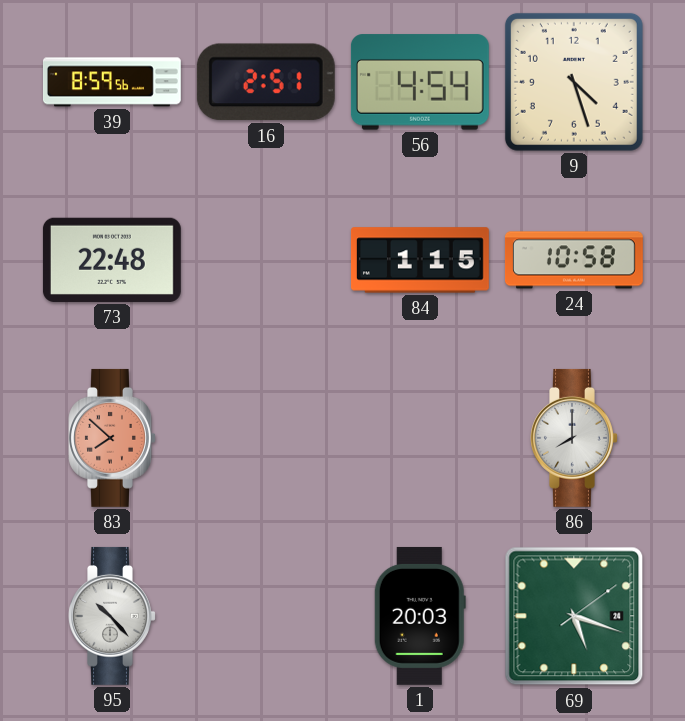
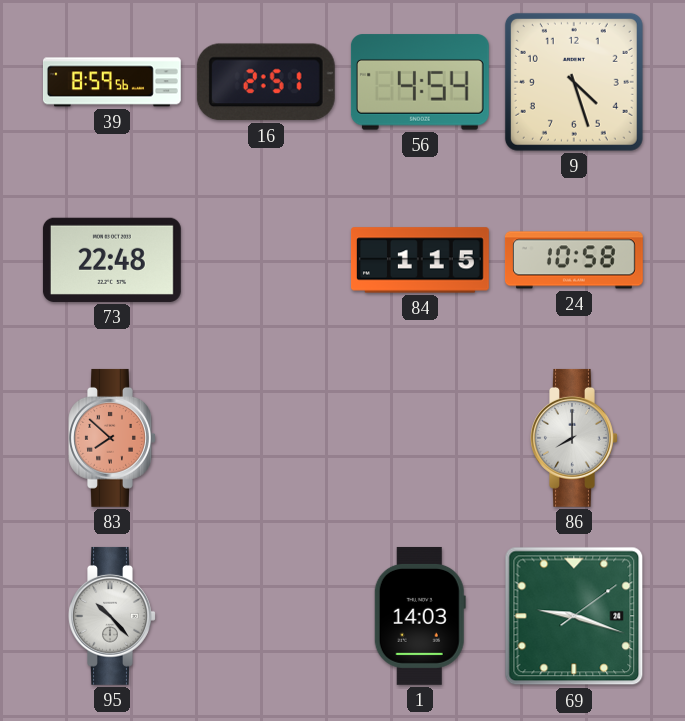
1: 20:03 -> 14:03 (420, 616)
69: 5:18 -> 9:18 (574, 616)
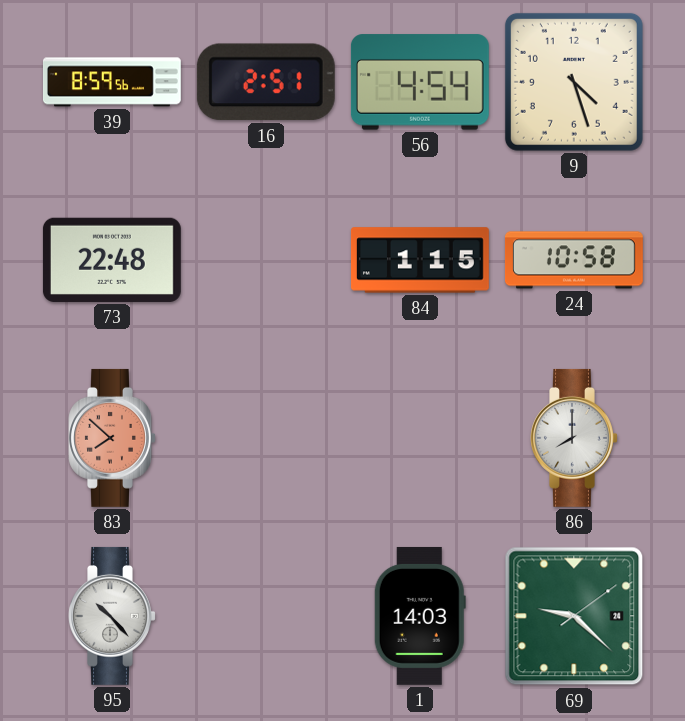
69: 9:18 -> 9:22 (574, 616)
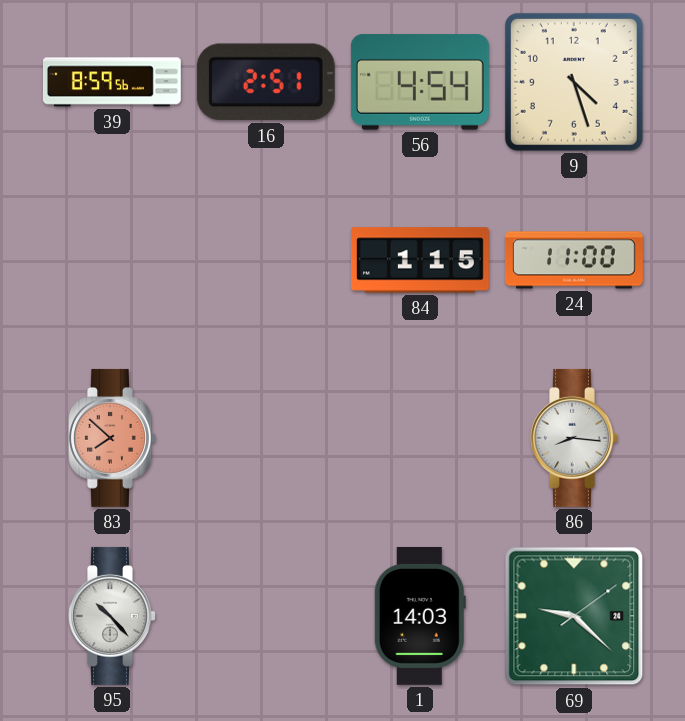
73: 22:48 -> none (112, 260)
24: 10:58 -> 11:00 (574, 260)
86: 8:00 -> 8:16 (574, 438)
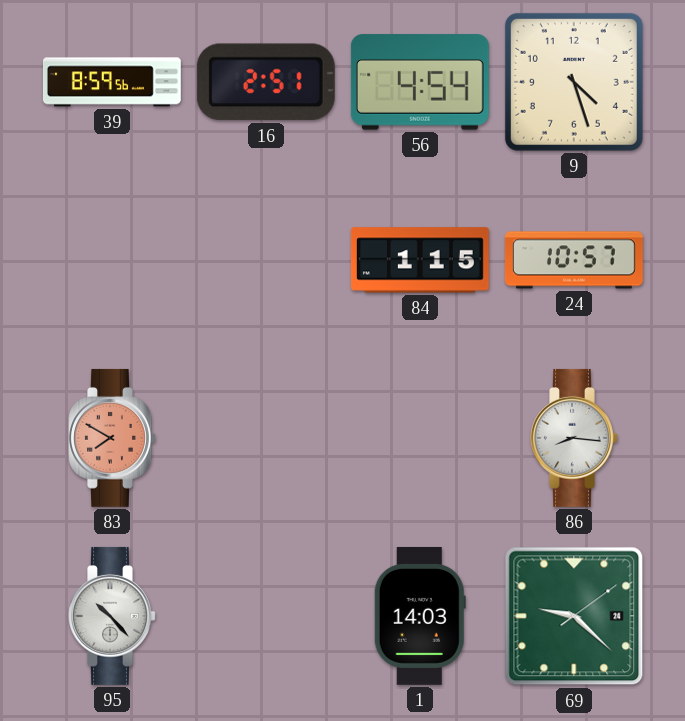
24: 11:00 -> 10:57 (574, 260)
83: 7:52 -> 7:50 (112, 438)
